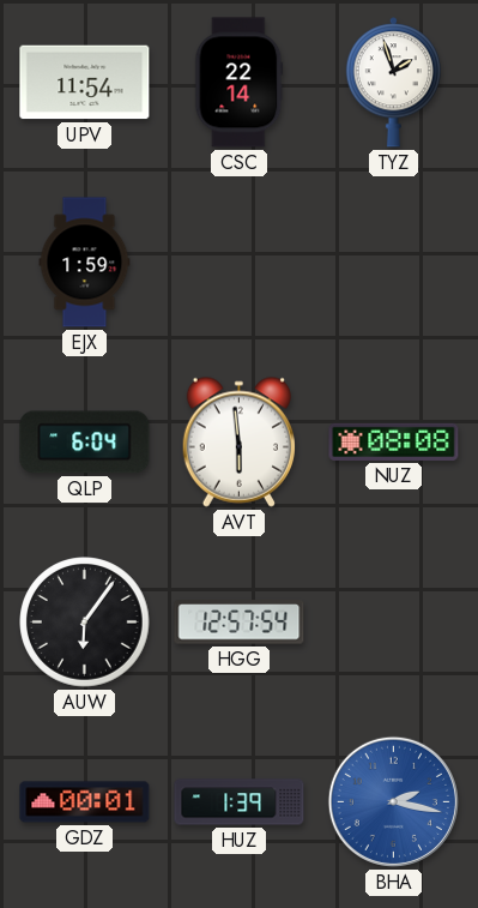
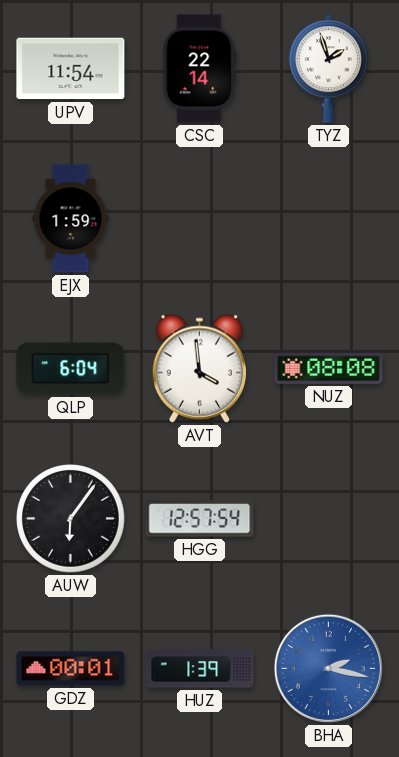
AVT: 5:59 -> 3:59 (199, 368)
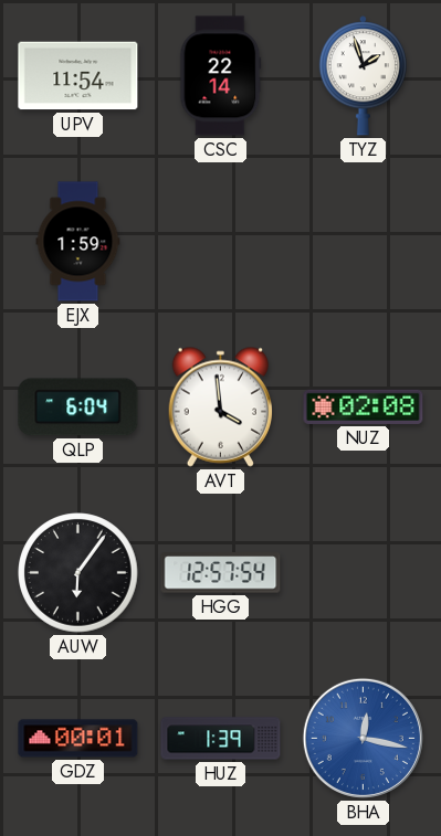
NUZ: 08:08 -> 02:08 (364, 406)
BHA: 2:17 -> 12:17 (363, 738)
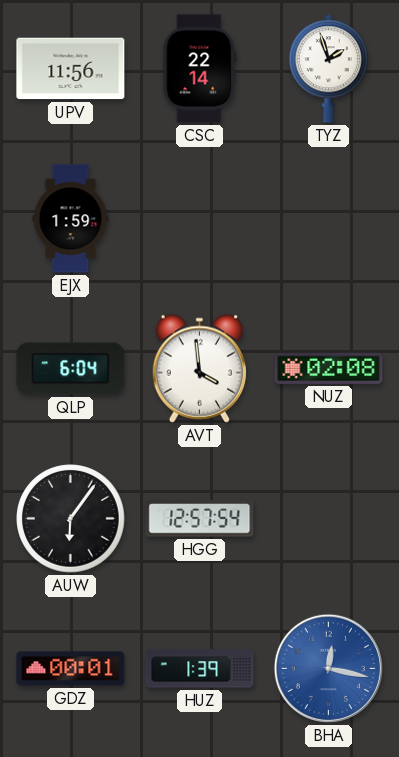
UPV: 11:54 -> 11:56 (71, 69)
